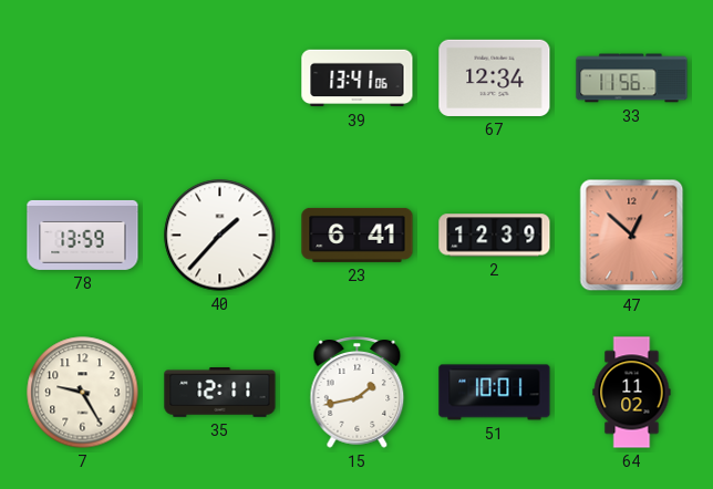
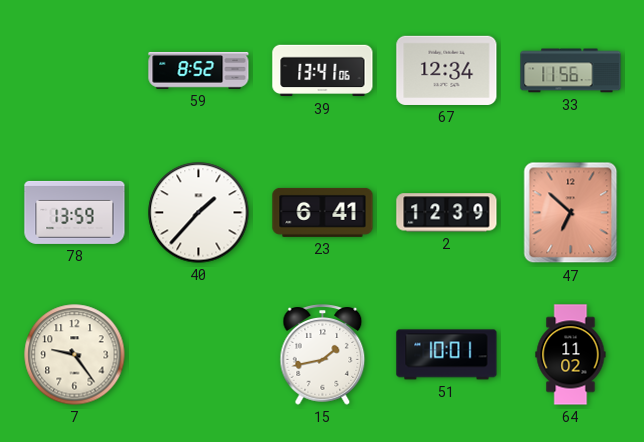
59: none -> 8:52 (199, 70)
47: 12:52 -> 6:52 (571, 213)
7: 9:25 -> 9:24 (75, 355)
35: 12:11 -> none (220, 393)
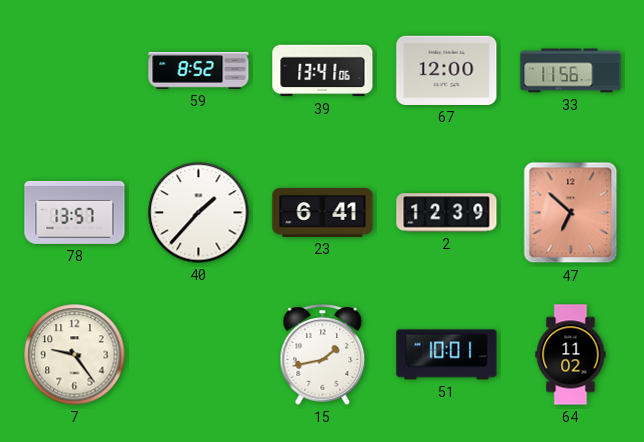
67: 12:34 -> 12:00 (447, 70)
78: 13:59 -> 13:57 (75, 212)
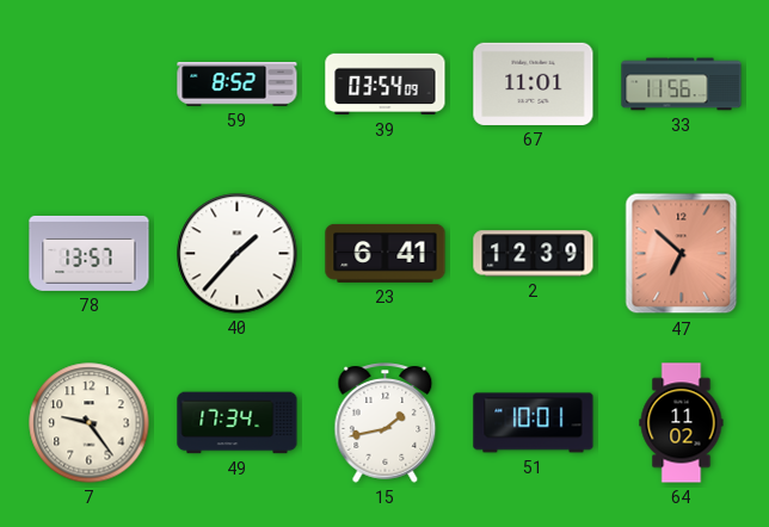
39: 13:41 -> 03:54 (386, 85)
67: 12:00 -> 11:01 (534, 83)
49: none -> 17:34 (238, 423)
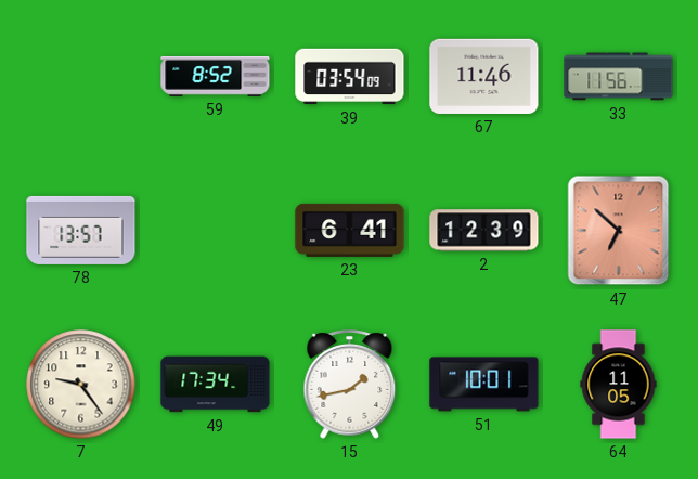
67: 11:01 -> 11:46 (484, 76)
40: 1:37 -> none (238, 254)
64: 11:02 -> 11:05 (619, 385)
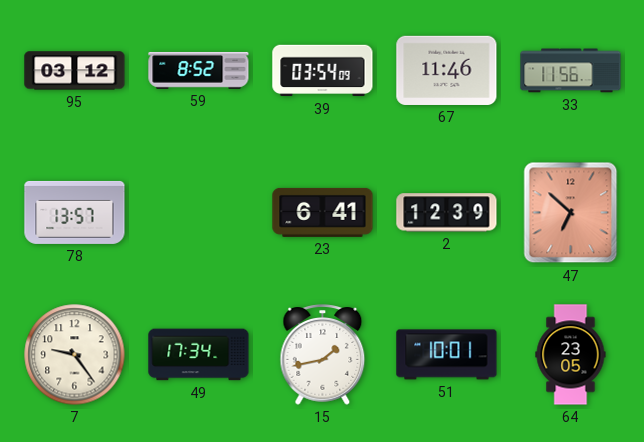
95: none -> 03:12 (75, 71)
64: 11:05 -> 23:05 (571, 355)
